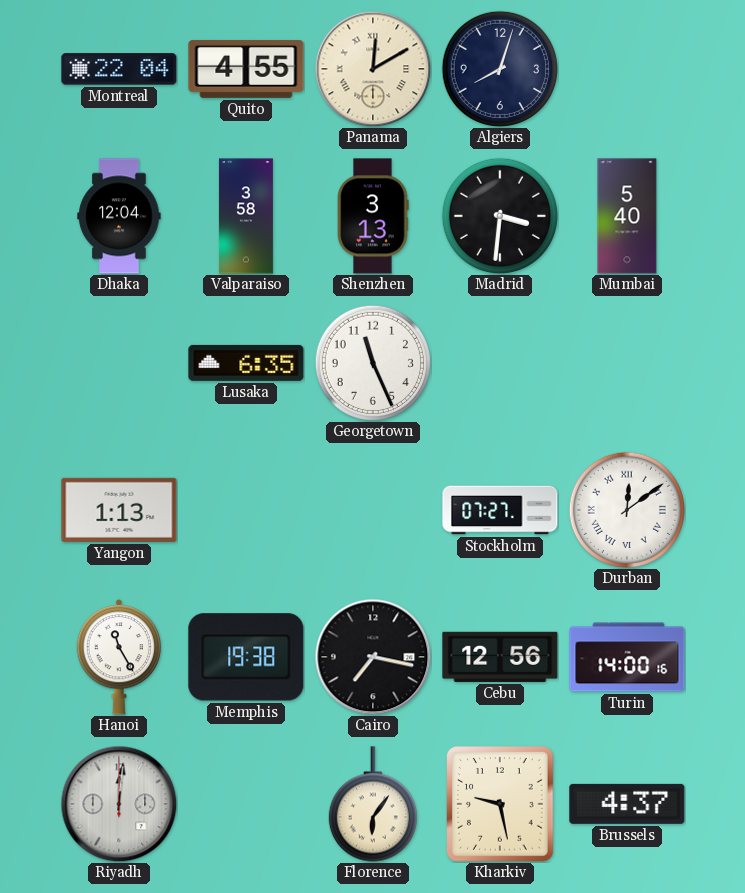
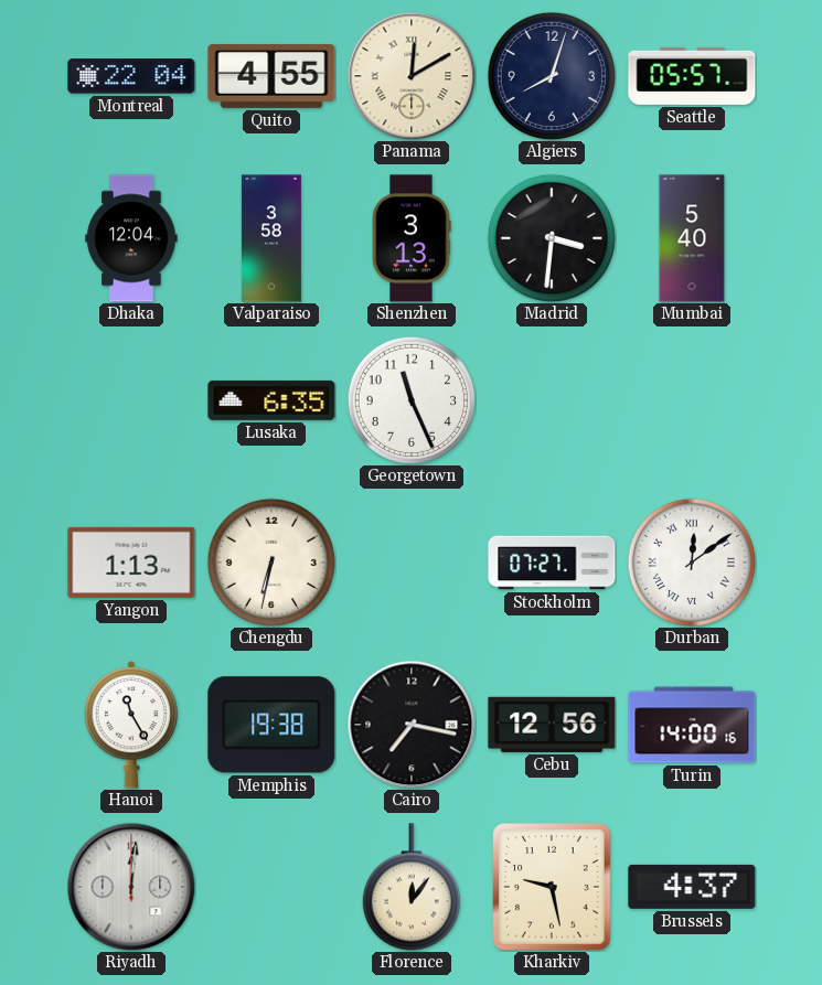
Seattle: none -> 05:57 (692, 76)
Chengdu: none -> 6:32 (271, 563)
Florence: 6:06 -> 12:06 (412, 887)
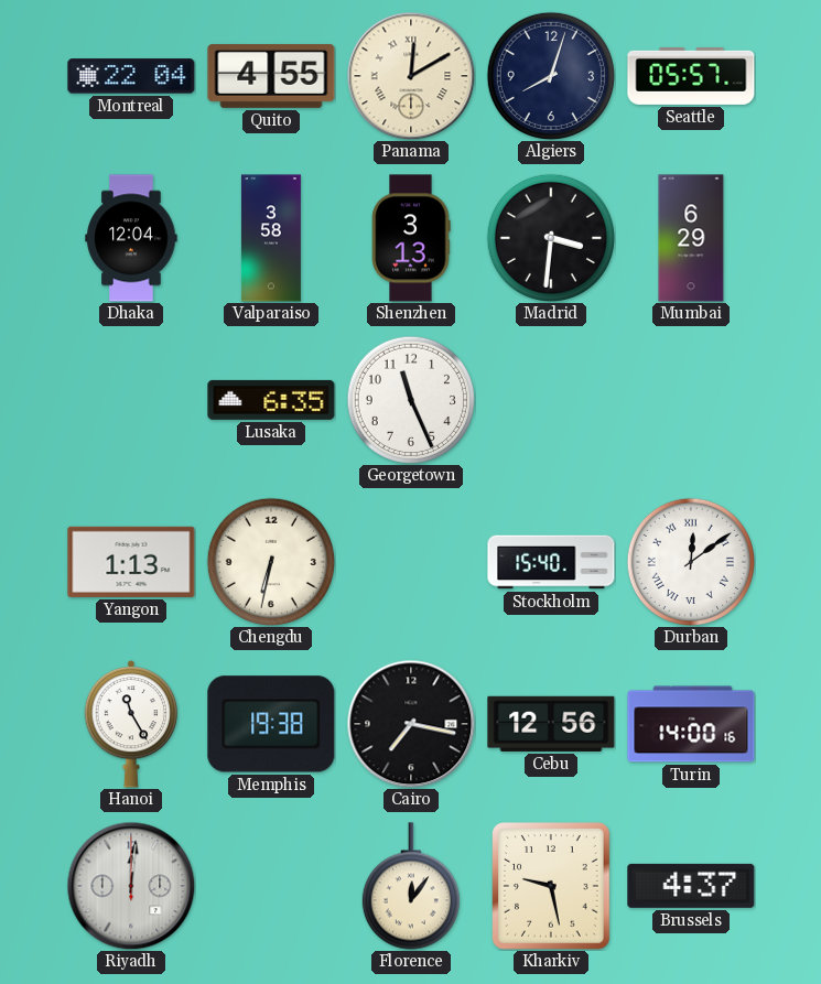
Mumbai: 5:40 -> 6:29 (691, 238)
Stockholm: 07:27 -> 15:40 (551, 562)
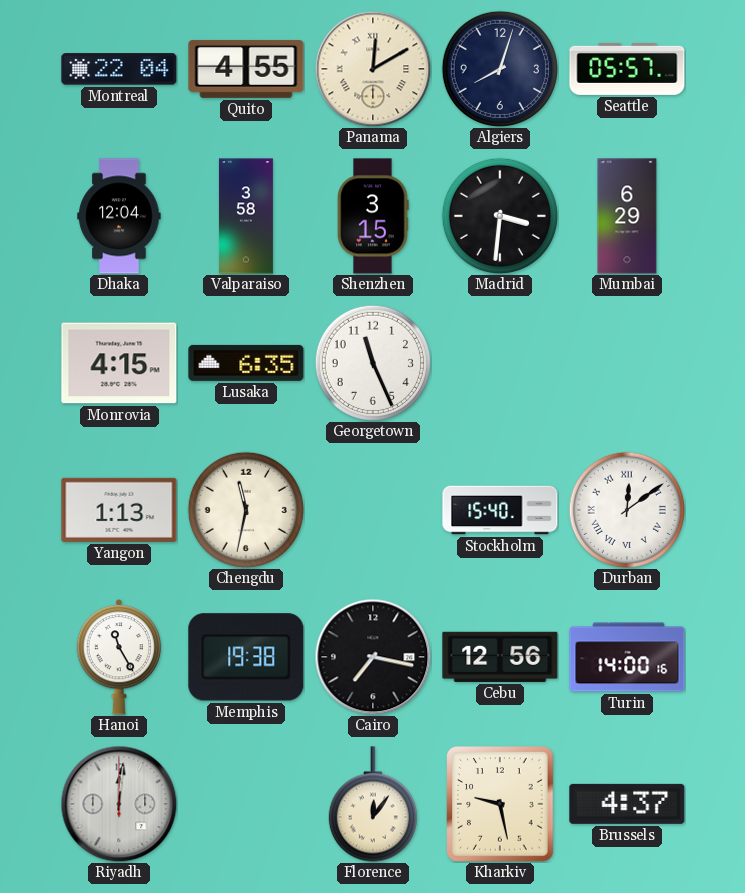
Shenzhen: 3:13 -> 3:15 (373, 216)
Monrovia: none -> 4:15 (119, 363)
Chengdu: 6:32 -> 11:32 (246, 510)
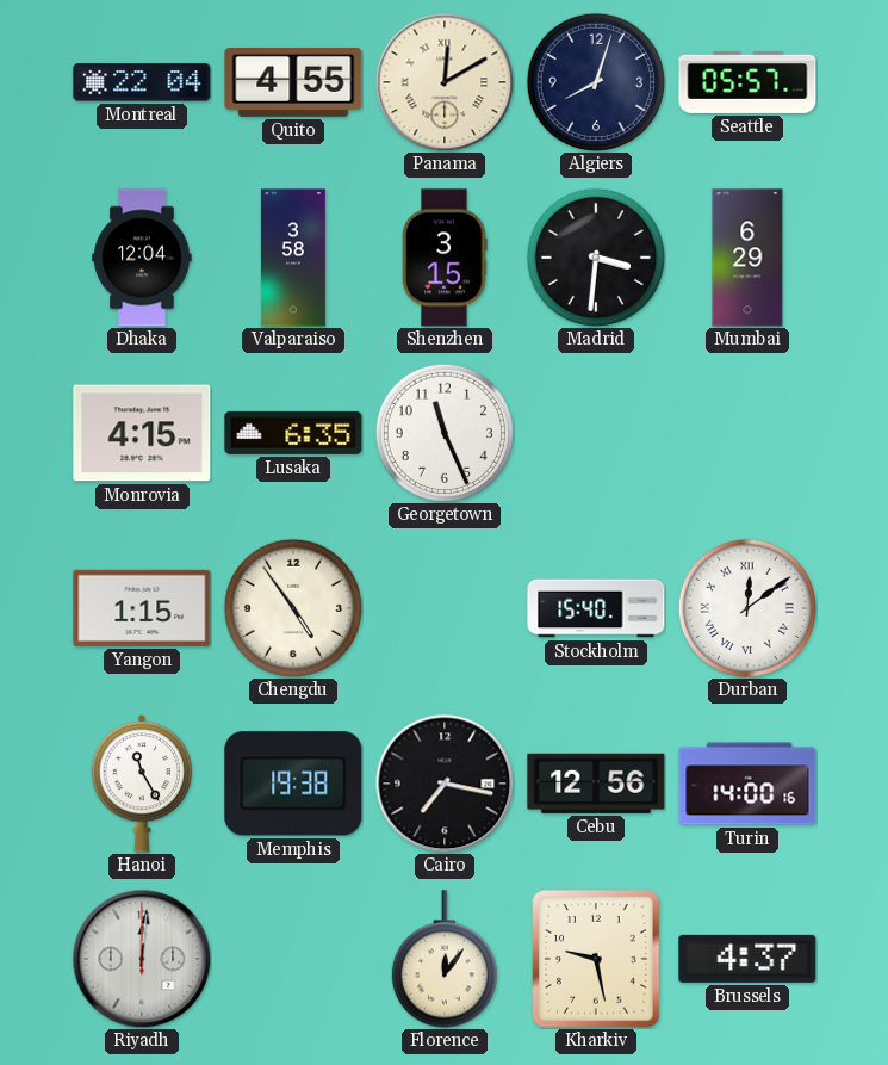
Yangon: 1:13 -> 1:15 (142, 608)
Chengdu: 11:32 -> 4:54 (293, 608)
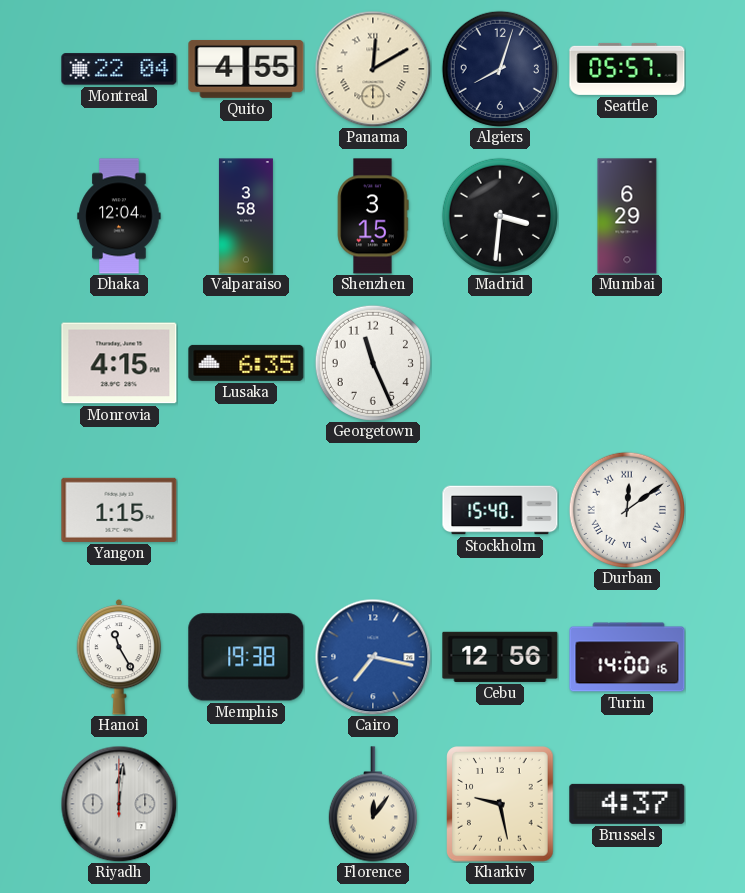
Chengdu: 4:54 -> none (293, 608)
Cairo dial: black -> blue (373, 657)
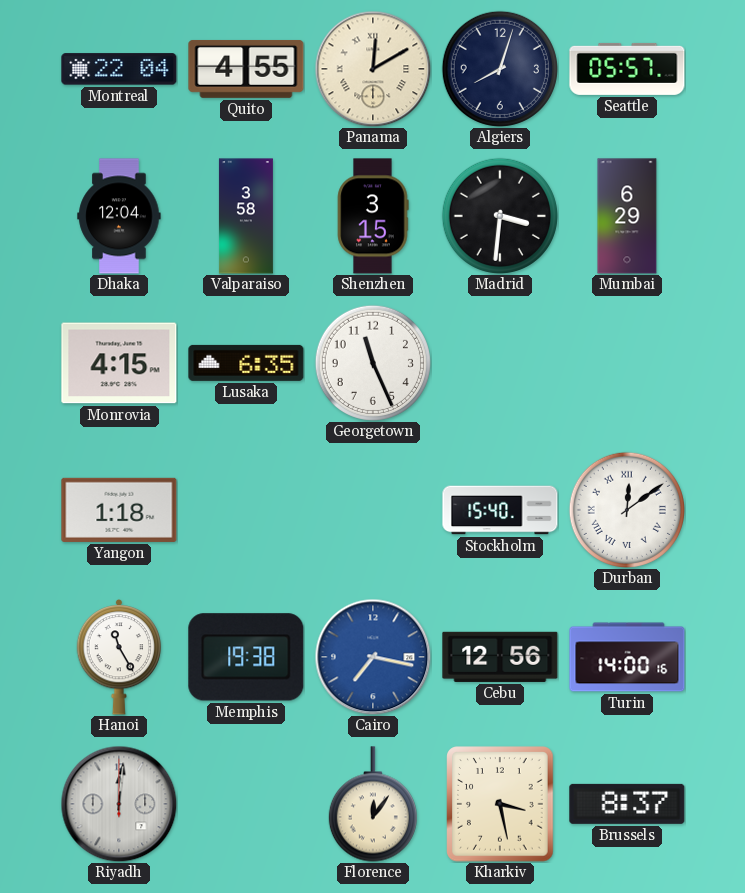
Yangon: 1:15 -> 1:18 (119, 510)
Kharkiv: 9:28 -> 3:28 (500, 804)
Brussels: 4:37 -> 8:37 (627, 804)
